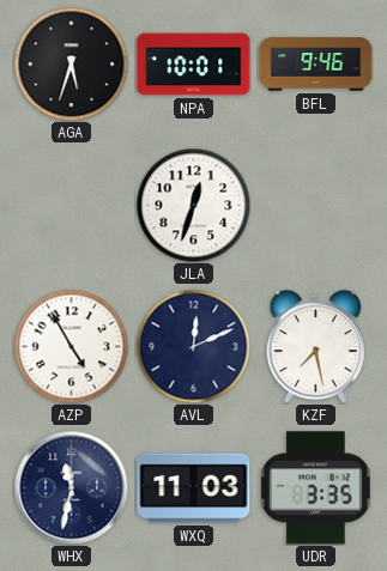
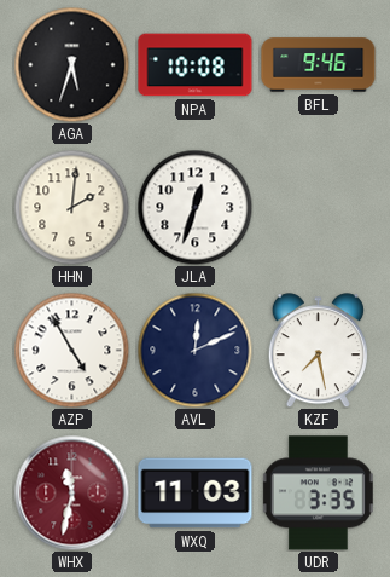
NPA: 10:01 -> 10:08 (196, 65)
HHN: none -> 2:01 (71, 207)
WHX dial: navy -> burgundy (71, 492)
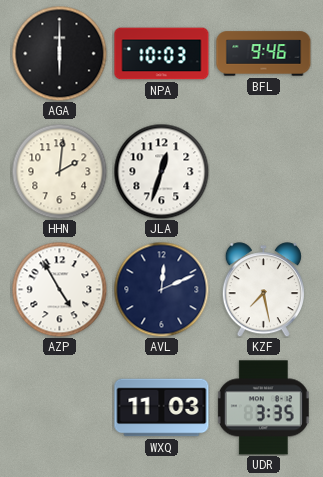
AGA: 5:33 -> 6:00 (59, 53)
NPA: 10:08 -> 10:03 (162, 54)
WHX: 11:32 -> none (71, 492)
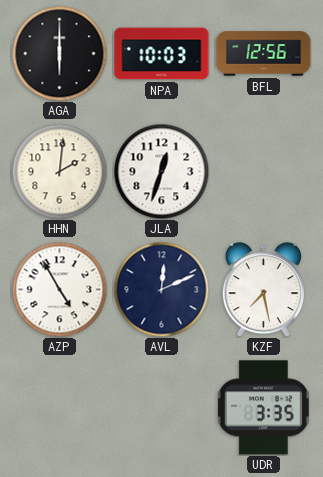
BFL: 9:46 -> 12:56 (264, 54)
WXQ: 11:03 -> none (162, 408)
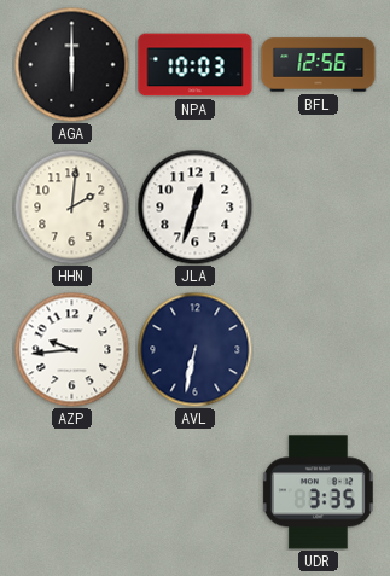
AZP: 4:55 -> 9:44 (71, 349)
AVL: 12:11 -> 6:32 (194, 349)
KZF: 7:28 -> none (263, 290)
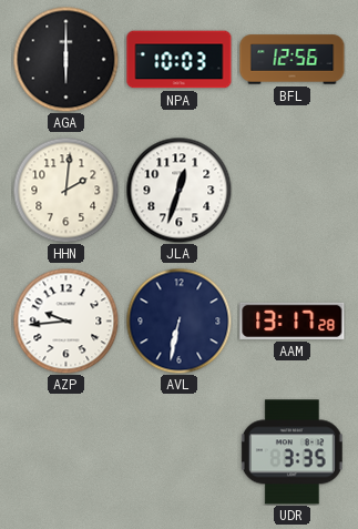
AAM: none -> 13:17 (293, 321)
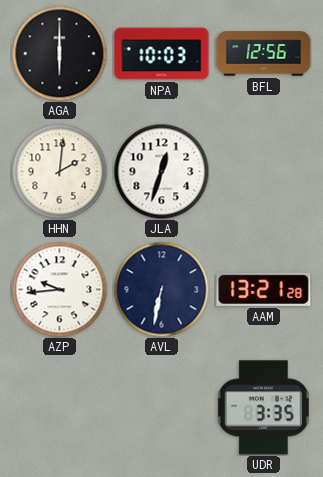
AAM: 13:17 -> 13:21 (264, 289)
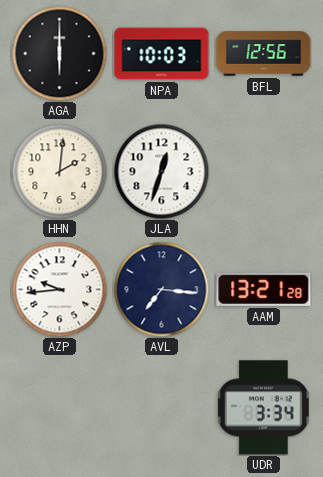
AVL: 6:32 -> 7:16 (161, 289)
UDR: 3:35 -> 3:34 (263, 408)
